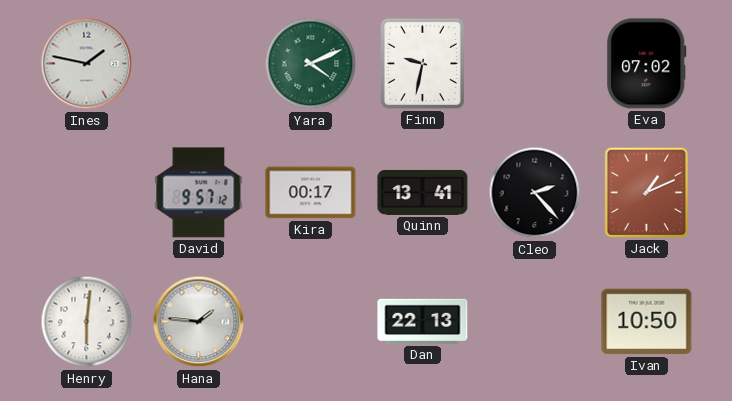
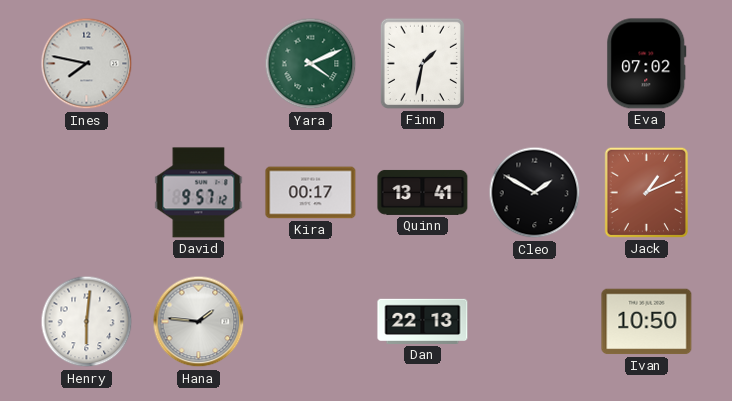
Ines: 1:47 -> 7:47 (87, 64)
Finn: 9:32 -> 1:32 (422, 63)
Cleo: 2:23 -> 1:50 (535, 193)
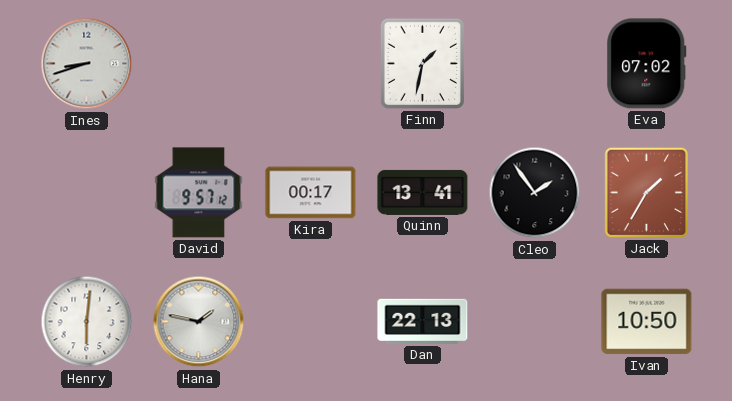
Ines: 7:47 -> 8:42 (87, 64)
Yara: 4:11 -> none (311, 64)
Cleo: 1:50 -> 1:54 (535, 193)
Jack: 1:11 -> 1:35 (646, 192)
Hana: 1:46 -> 1:47 (199, 322)
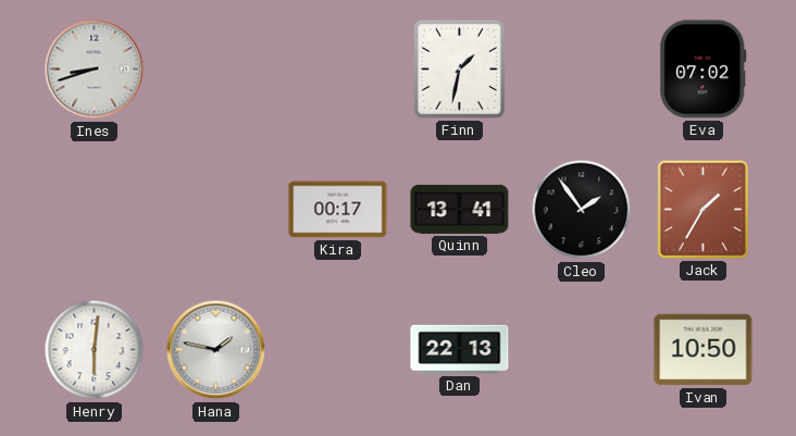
David: 9:57 -> none (199, 193)
